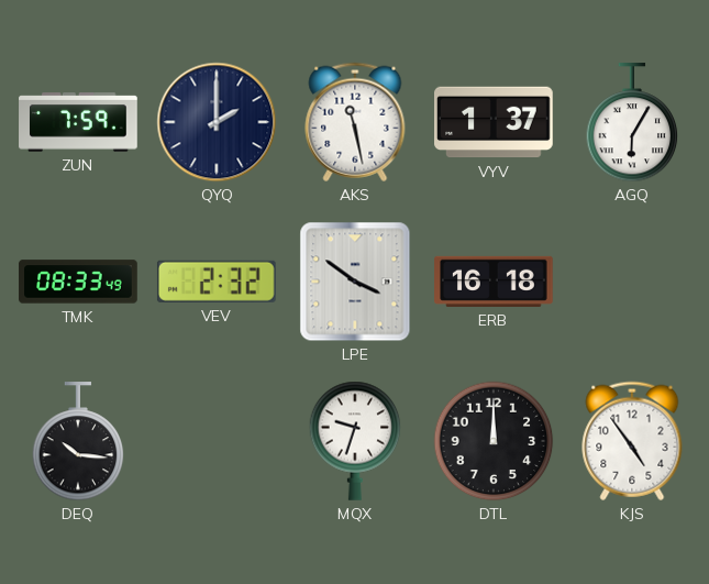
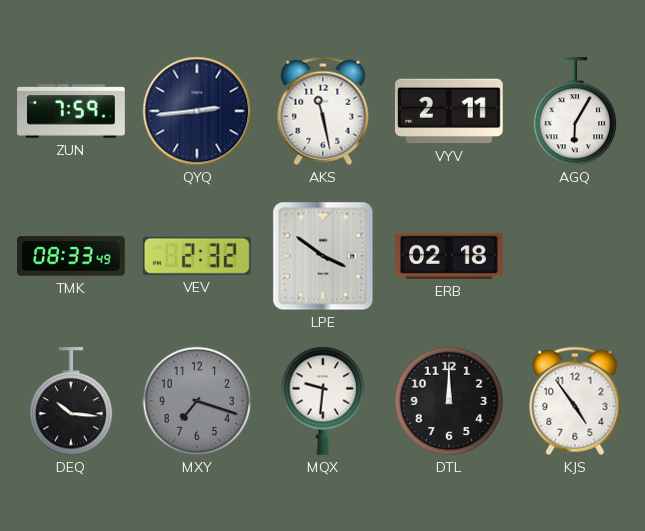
QYQ: 2:00 -> 2:44 (197, 111)
VYV: 1:37 -> 2:11 (449, 111)
ERB: 16:18 -> 02:18 (449, 256)
MXY: none -> 7:18 (197, 401)
MQX: 9:33 -> 9:31 (323, 401)
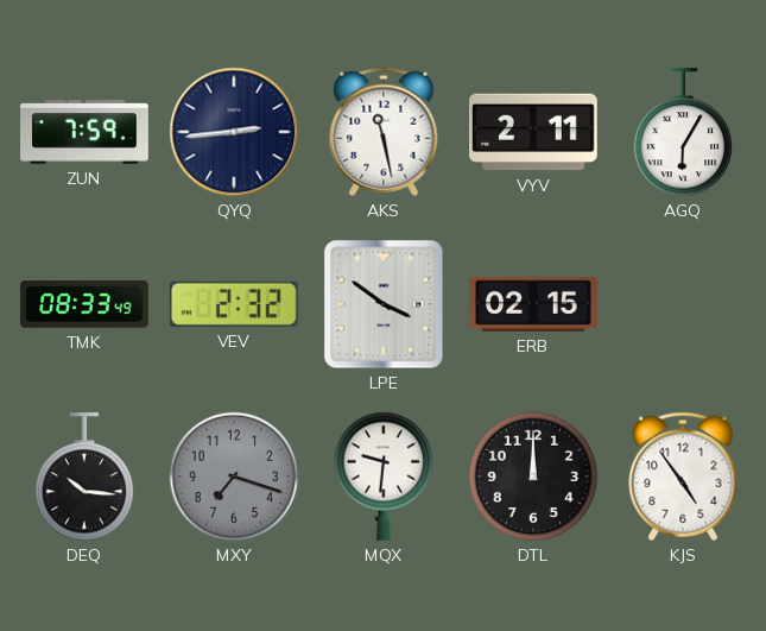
ERB: 02:18 -> 02:15 (533, 304)
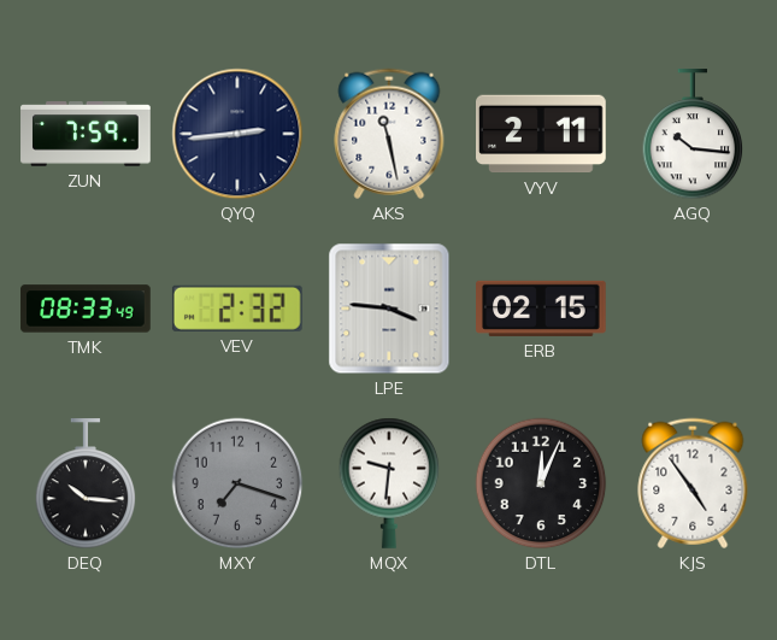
AGQ: 6:05 -> 10:16 (693, 135)
LPE: 3:51 -> 3:46 (389, 309)
DTL: 12:00 -> 12:04 (541, 483)
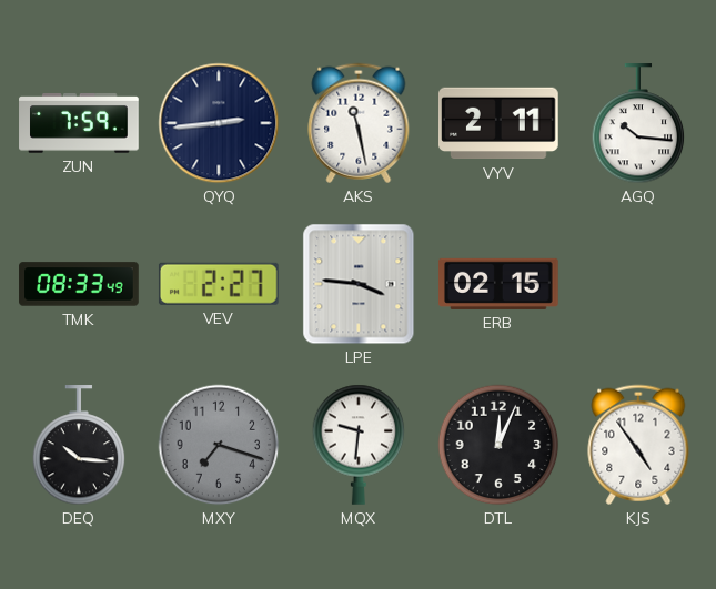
VEV: 2:32 -> 2:27 (219, 284)
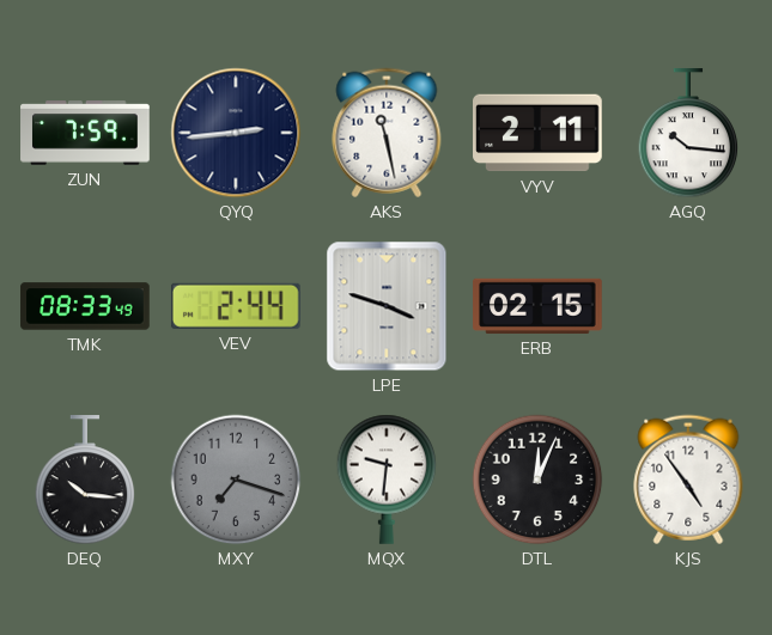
VEV: 2:27 -> 2:44 (236, 306)
LPE: 3:46 -> 3:48 (387, 306)
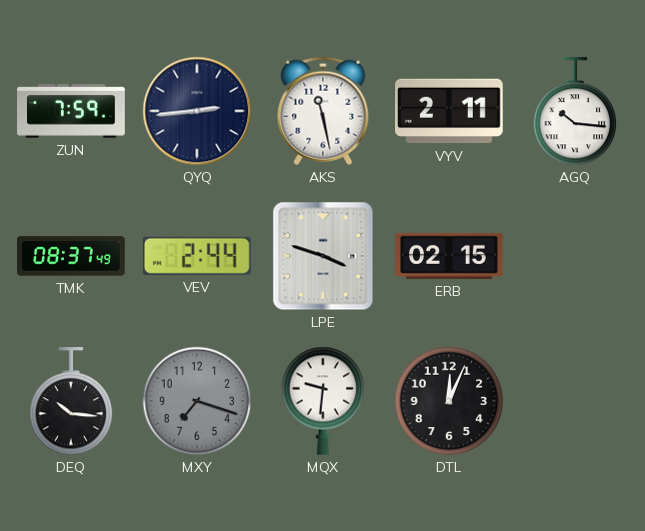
TMK: 08:33 -> 08:37 (71, 256)
KJS: 4:54 -> none (688, 480)
